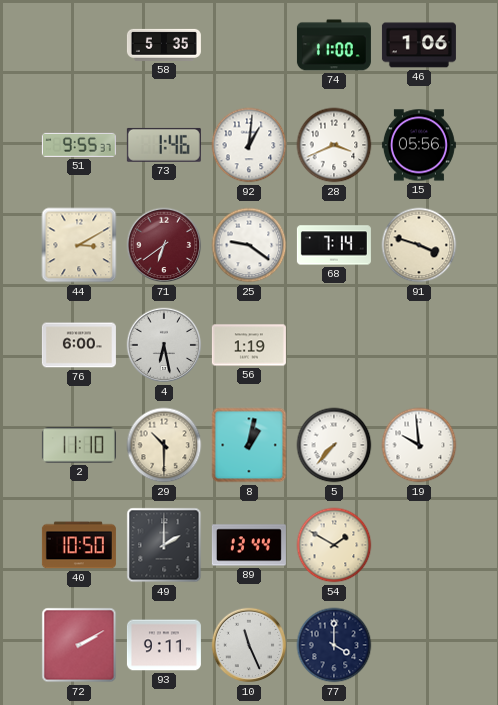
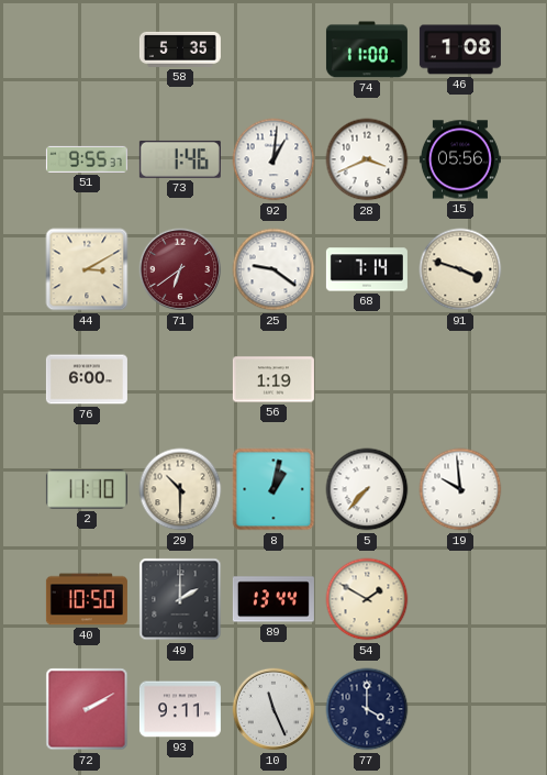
46: 1:06 -> 1:08 (460, 49)
4: 6:28 -> none (164, 345)
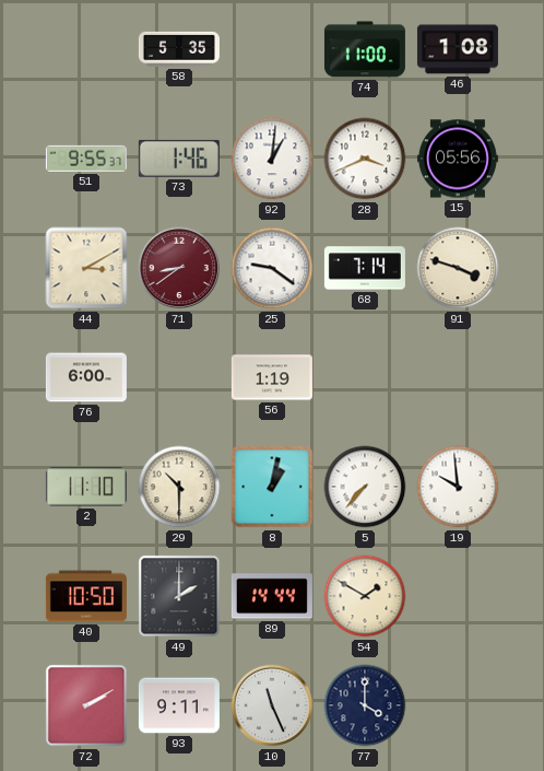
71: 6:39 -> 8:39 (179, 268)
89: 13:44 -> 14:44 (272, 596)
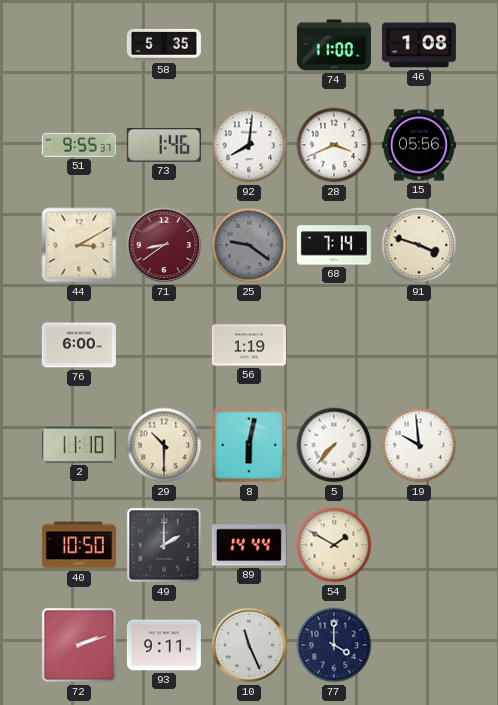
92: 1:01 -> 8:01 (249, 145)
25 dial: white -> grey (249, 245)
8: 1:02 -> 6:02 (249, 445)
72: 2:10 -> 2:12 (79, 645)
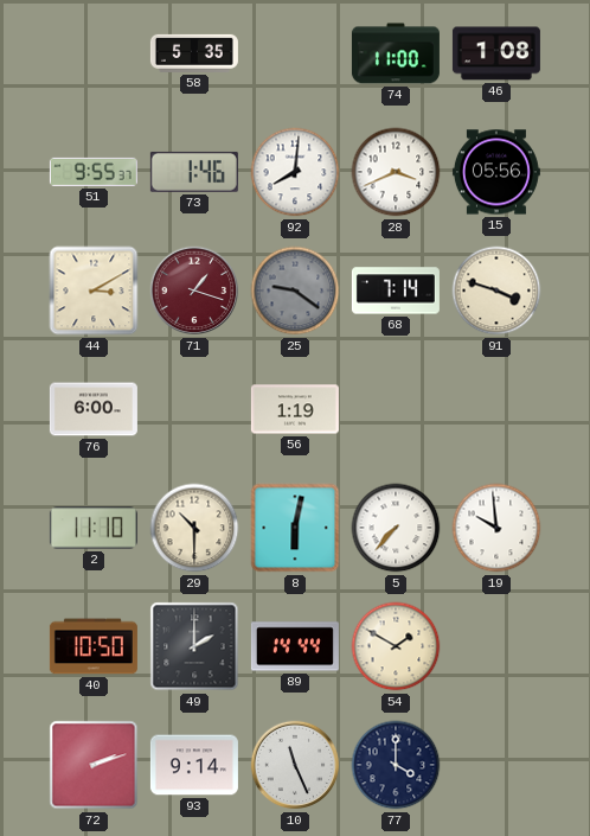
71: 8:39 -> 1:18 (194, 291)
93: 9:11 -> 9:14 (194, 765)
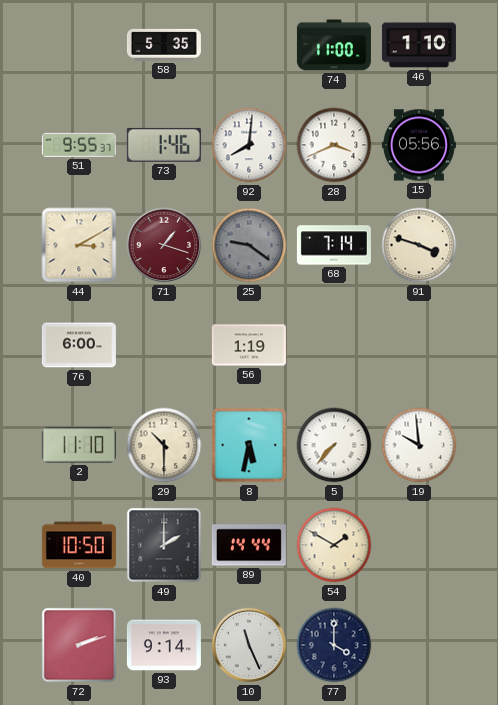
46: 1:08 -> 1:10 (419, 45)
8: 6:02 -> 5:32 (249, 445)
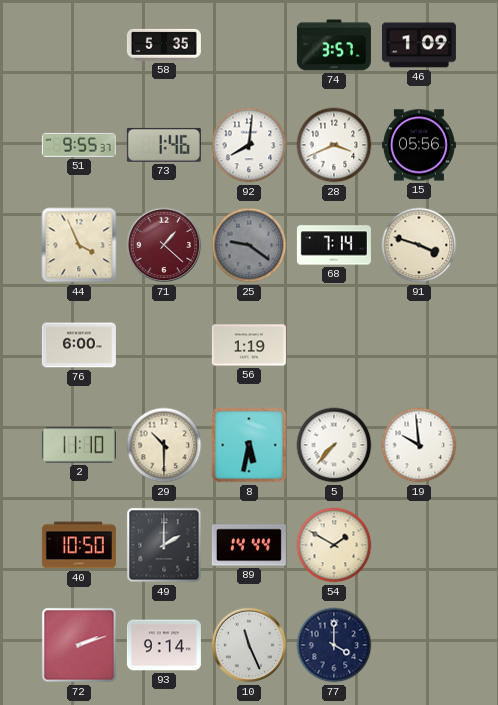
74: 11:00 -> 3:57 (334, 45)
46: 1:10 -> 1:09 (419, 45)
44: 3:10 -> 3:56 (79, 245)
71: 1:18 -> 1:22 (164, 245)
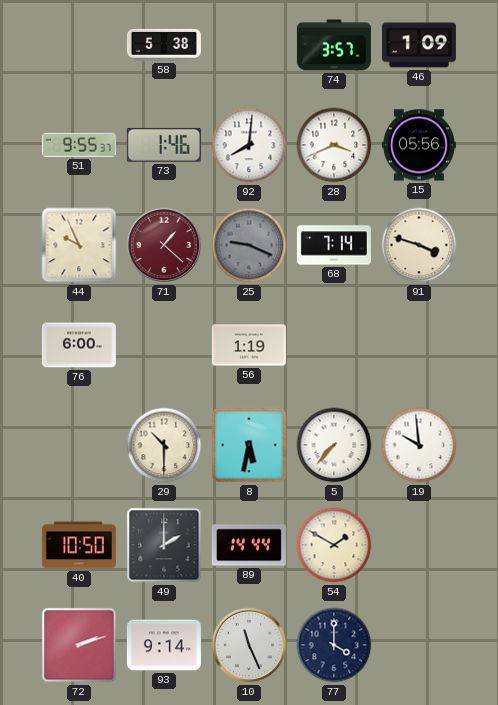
58: 5:35 -> 5:38 (164, 45)
44: 3:56 -> 9:56 (79, 245)
25: 9:21 -> 9:19 (249, 245)
2: 11:10 -> none (79, 445)
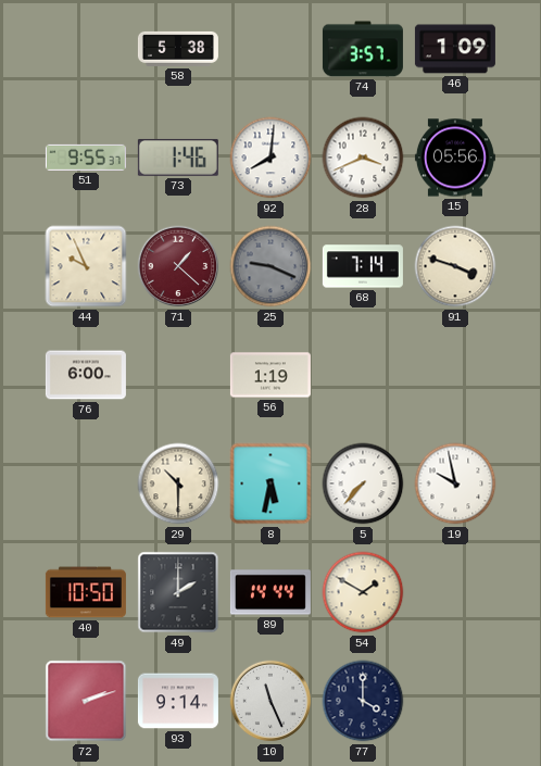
19: 9:59 -> 9:58 (455, 484)
